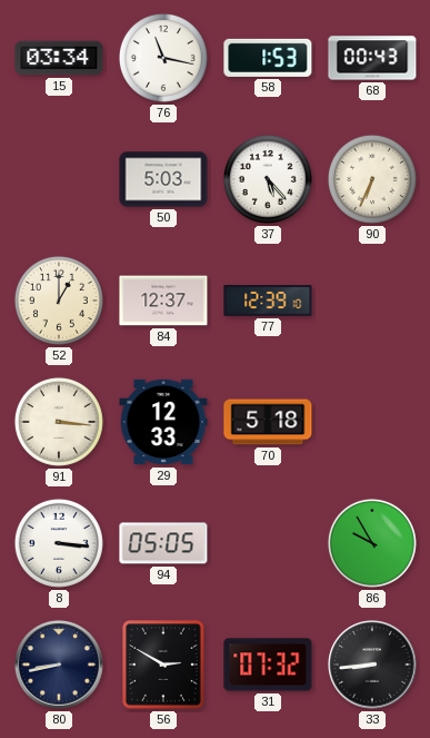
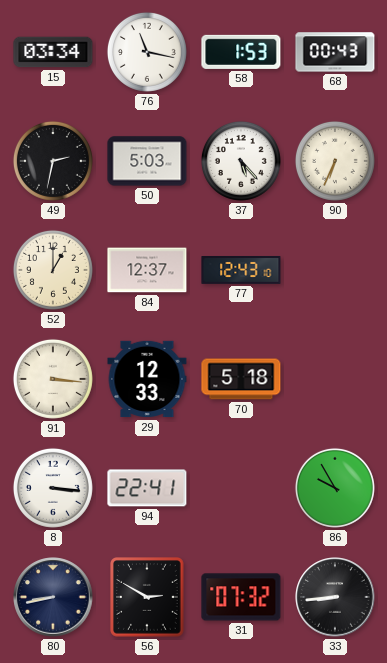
49: none -> 2:32 (53, 161)
77: 12:39 -> 12:43 (241, 270)
94: 05:05 -> 22:41 (147, 488)
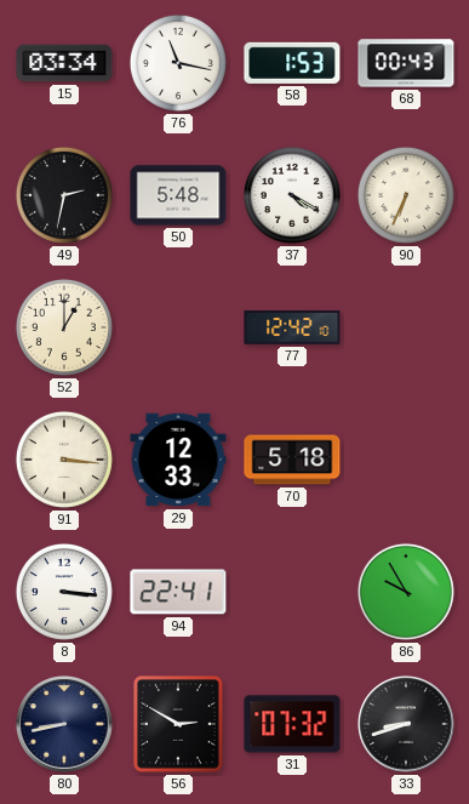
50: 5:03 -> 5:48 (178, 195)
37: 5:23 -> 4:20 (292, 195)
84: 12:37 -> none (147, 270)
77: 12:43 -> 12:42 (292, 327)
33: 8:44 -> 8:42 (406, 724)
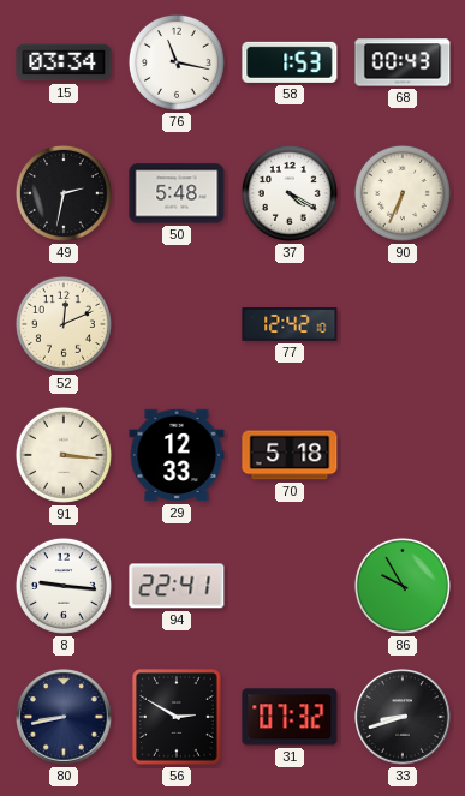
52: 1:00 -> 12:11 (64, 324)
8: 3:16 -> 9:16 (64, 586)
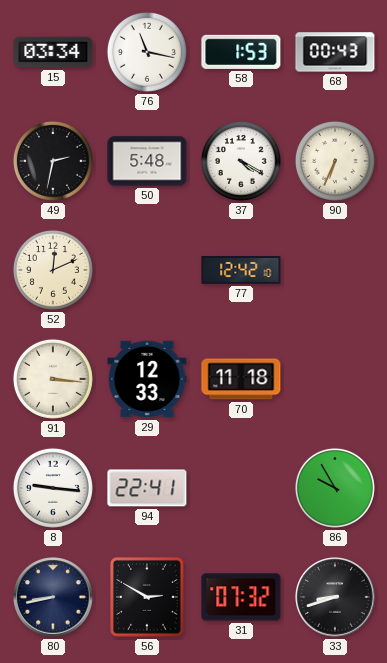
70: 5:18 -> 11:18 (241, 379)
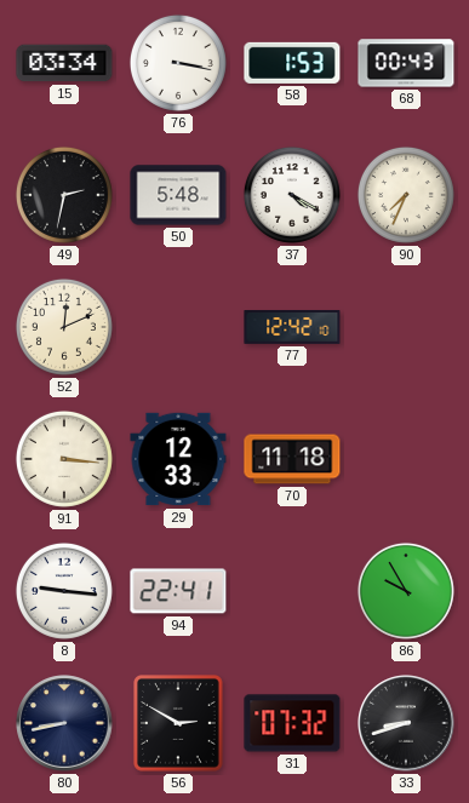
76: 11:17 -> 3:17 (178, 63)
90: 6:34 -> 7:34 (406, 195)
